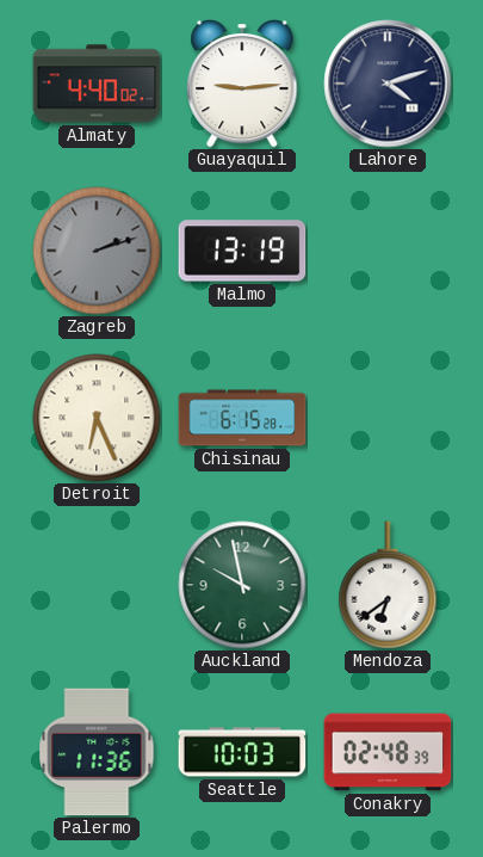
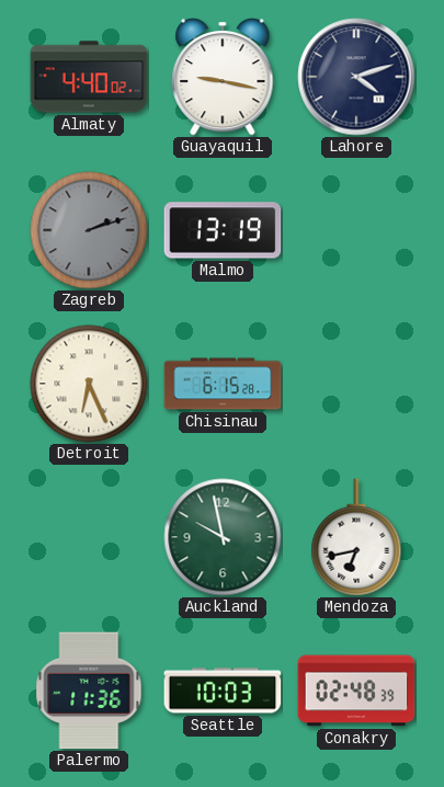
Guayaquil: 9:14 -> 9:17 (223, 78)
Mendoza: 6:39 -> 6:43 (356, 537)
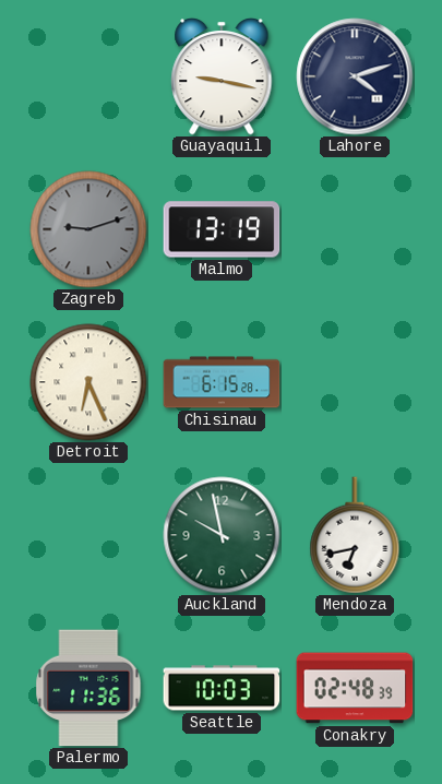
Almaty: 4:40 -> none (89, 77)
Zagreb: 2:12 -> 9:12 (88, 229)
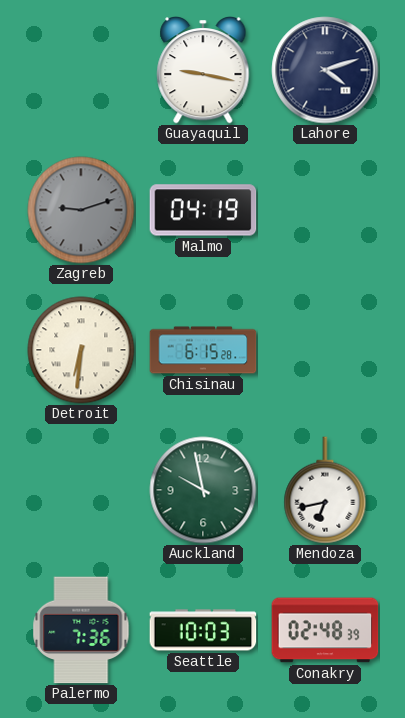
Malmo: 13:19 -> 04:19 (203, 210)
Detroit: 6:26 -> 6:31 (81, 350)
Palermo: 11:36 -> 7:36 (81, 630)
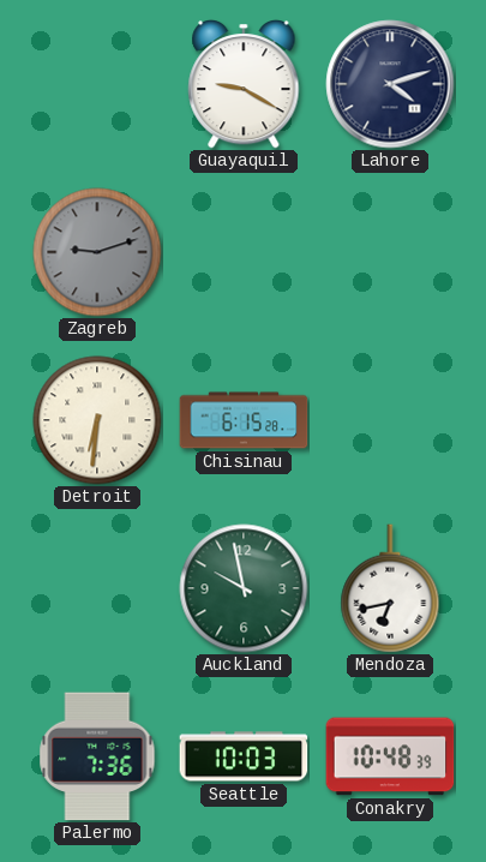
Guayaquil: 9:17 -> 9:20 (244, 85)
Malmo: 04:19 -> none (203, 210)
Conakry: 02:48 -> 10:48 (390, 756)
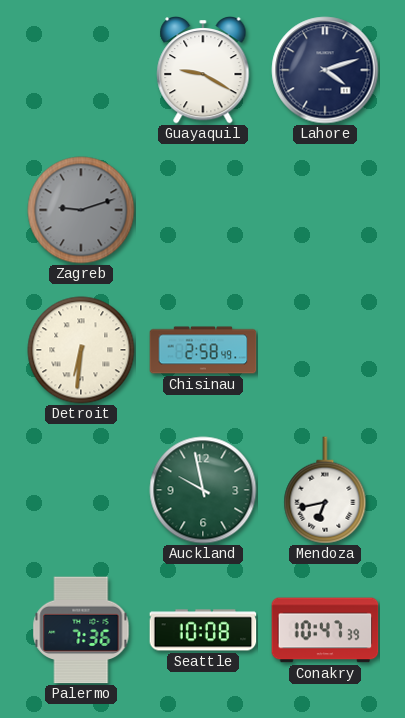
Chisinau: 6:15 -> 2:58 (203, 350)
Seattle: 10:03 -> 10:08 (203, 630)
Conakry: 10:48 -> 10:47 (325, 630)
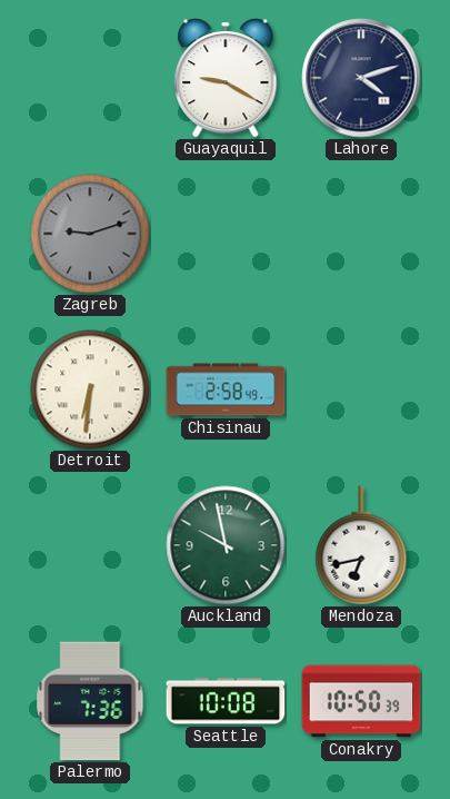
Conakry: 10:47 -> 10:50 (361, 701)
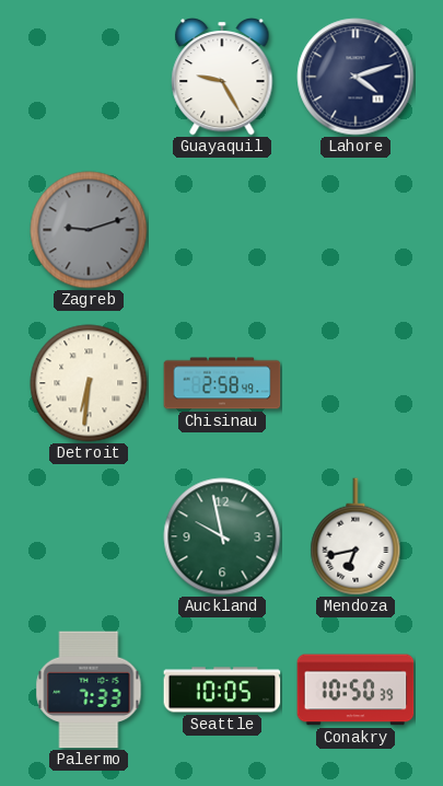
Guayaquil: 9:20 -> 9:25 (222, 78)
Palermo: 7:36 -> 7:33 (89, 690)
Seattle: 10:08 -> 10:05 (222, 690)
